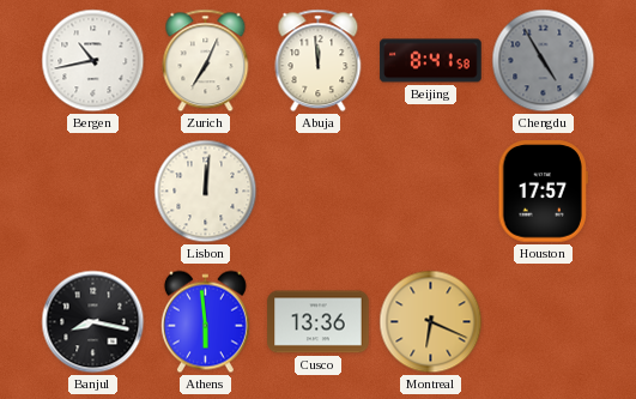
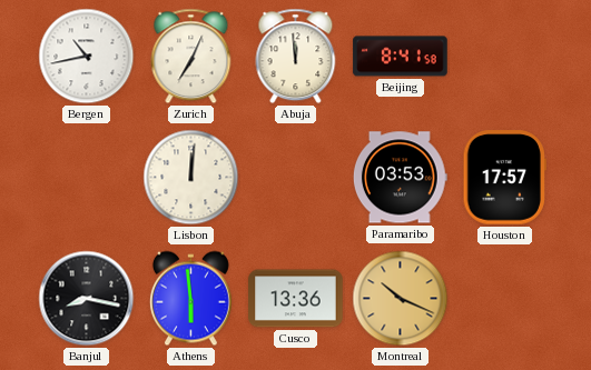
Chengdu: 4:55 -> none (544, 61)
Paramaribo: none -> 03:53 (400, 178)
Montreal: 6:19 -> 10:19 (401, 299)
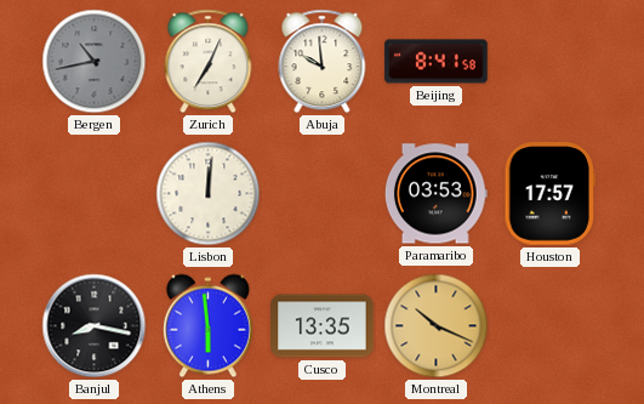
Bergen dial: white -> grey (95, 62)
Abuja: 11:59 -> 9:59 (323, 62)
Cusco: 13:36 -> 13:35 (323, 326)
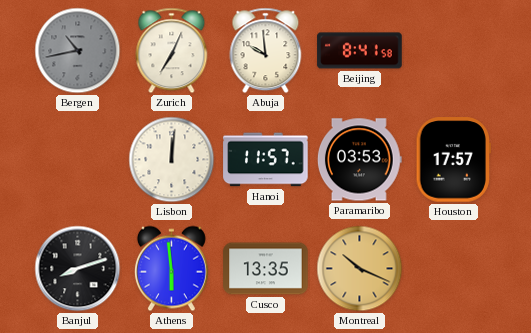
Hanoi: none -> 11:57 (266, 160)
Banjul: 8:17 -> 8:12 (78, 269)
